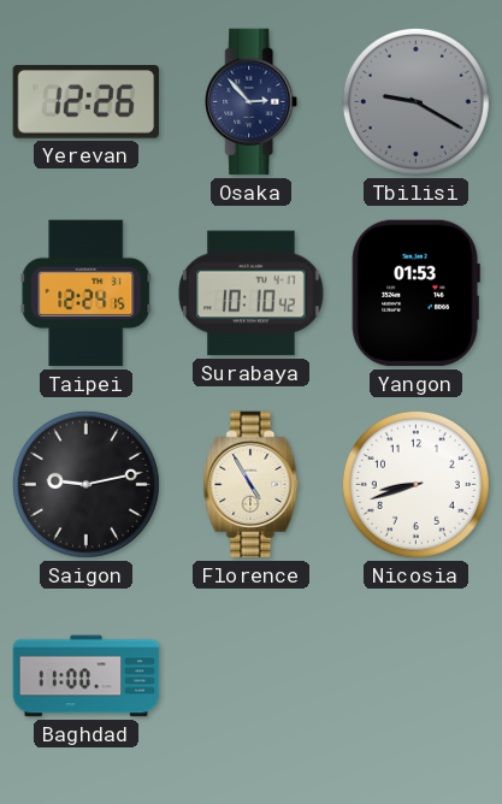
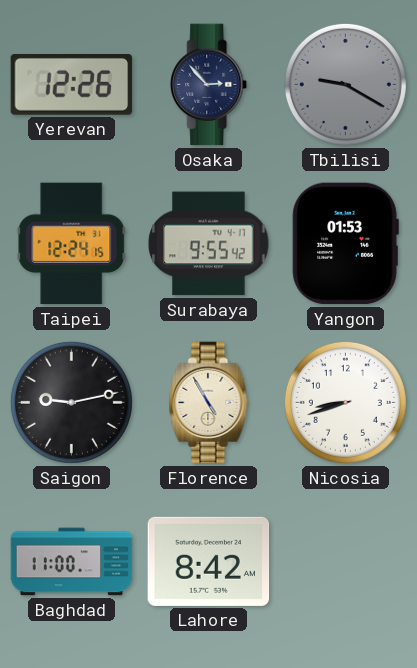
Surabaya: 10:10 -> 9:55 (209, 244)
Lahore: none -> 8:42 (209, 561)
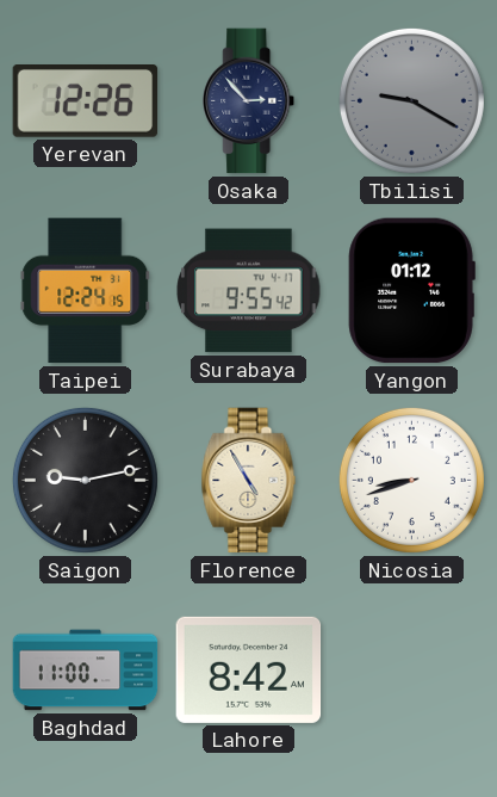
Yangon: 01:53 -> 01:12 (411, 291)
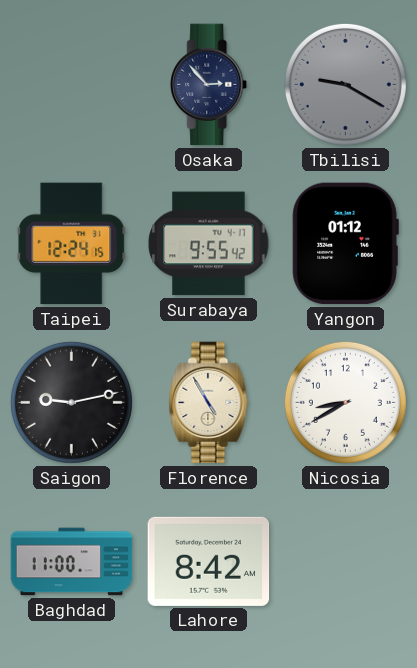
Yerevan: 12:26 -> none (86, 101)
Nicosia: 8:42 -> 8:40 (345, 402)
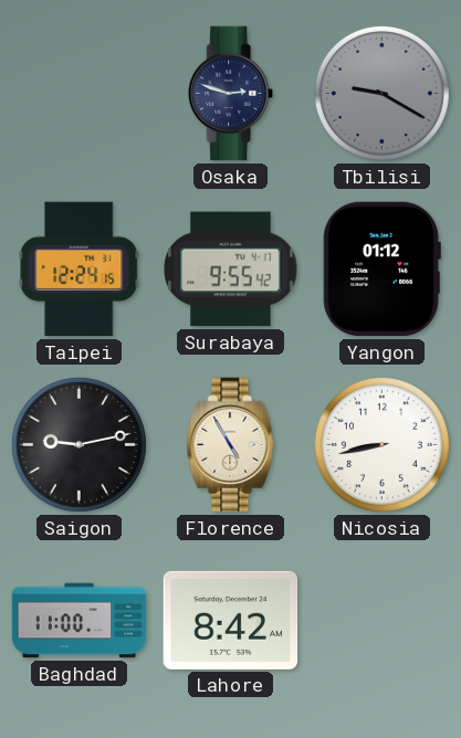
Osaka: 2:53 -> 2:48 (231, 94)
Nicosia: 8:40 -> 8:43 (381, 444)
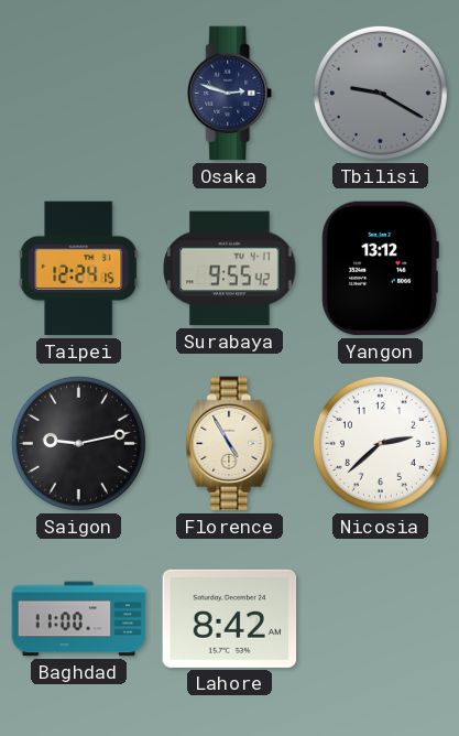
Yangon: 01:12 -> 13:12 (380, 269)
Nicosia: 8:43 -> 2:38 (380, 443)
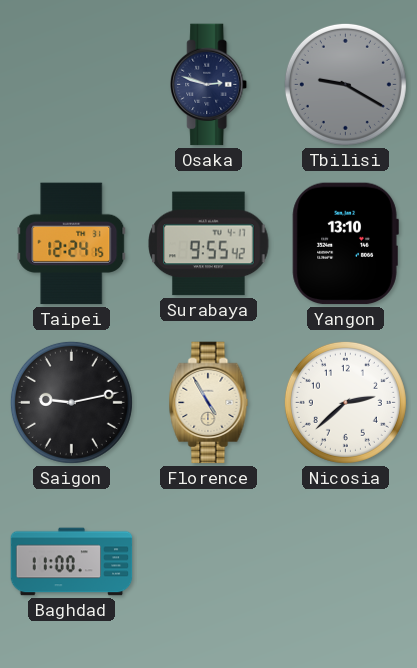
Yangon: 13:12 -> 13:10 (345, 244)
Lahore: 8:42 -> none (230, 618)
